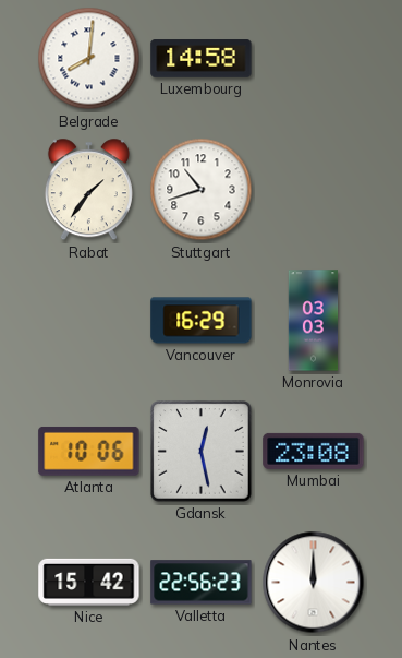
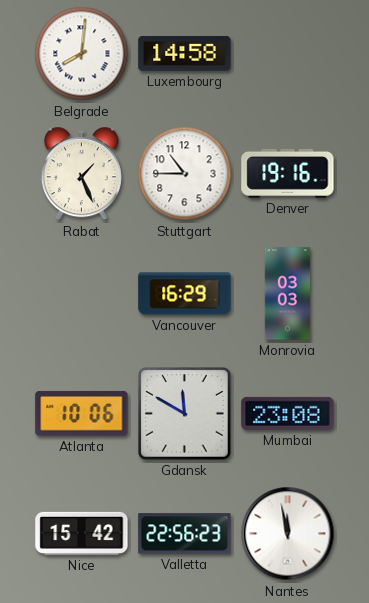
Rabat: 1:36 -> 1:26 (81, 174)
Stuttgart: 10:42 -> 10:45 (185, 174)
Denver: none -> 19:16 (288, 173)
Gdansk: 12:28 -> 11:50 (185, 414)
Nantes: 12:00 -> 11:58 (288, 534)
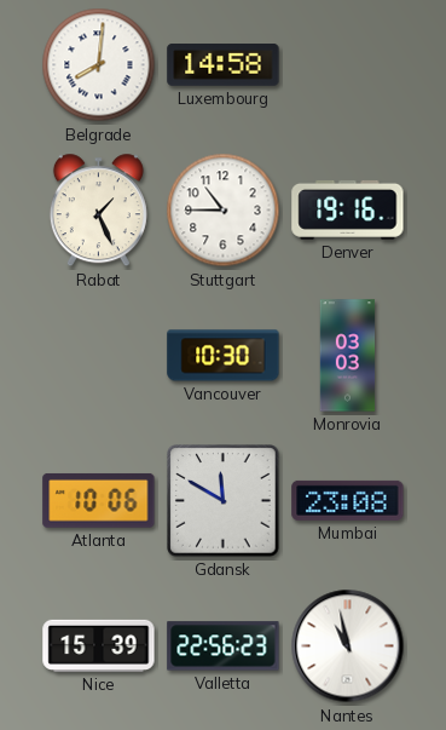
Vancouver: 16:29 -> 10:30 (224, 356)
Nice: 15:42 -> 15:39 (99, 645)
Nantes: 11:58 -> 10:58 (348, 646)
